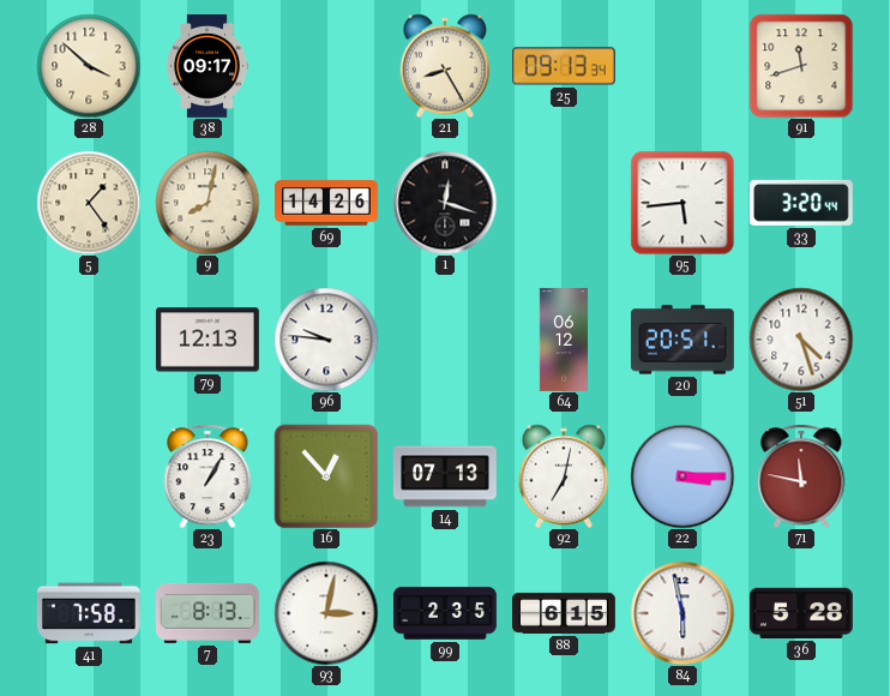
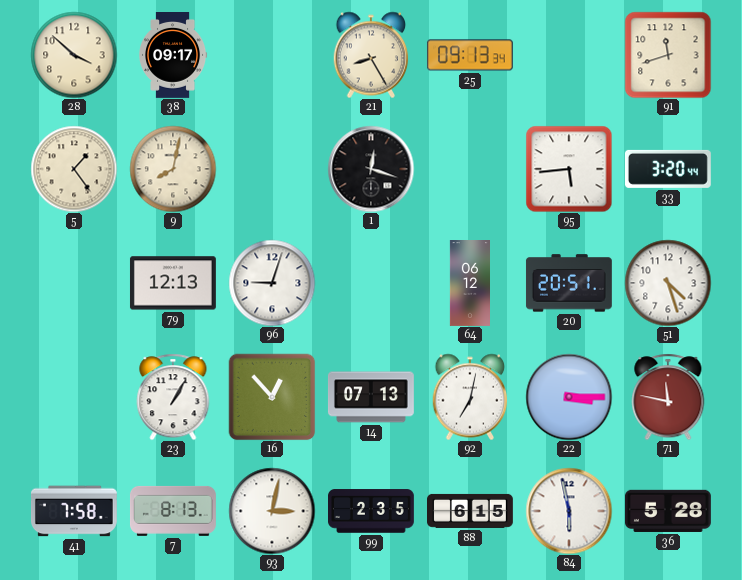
69: 14:26 -> none (327, 203)
96: 9:46 -> 9:03 (272, 283)
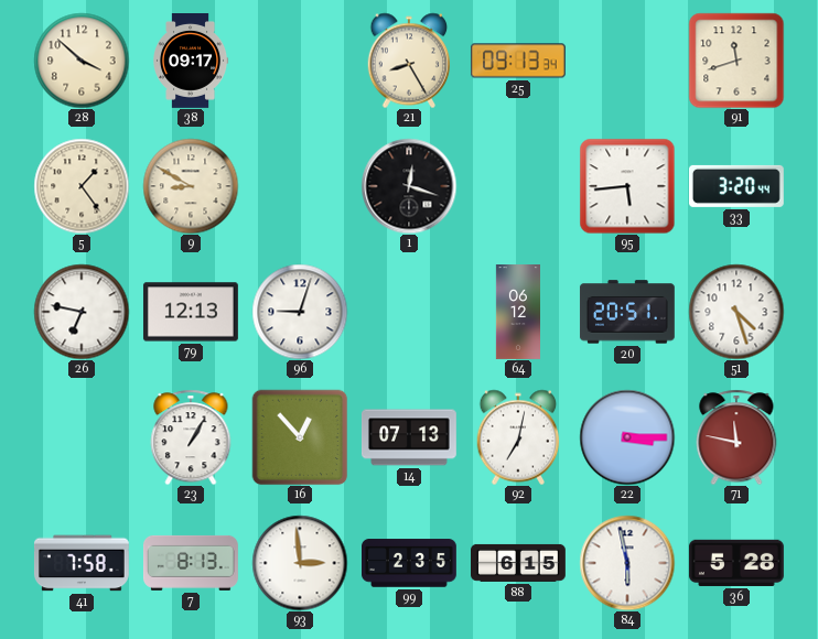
9: 8:02 -> 8:50 (191, 186)
26: none -> 6:47 (82, 312)
93: 3:02 -> 2:59 (300, 563)
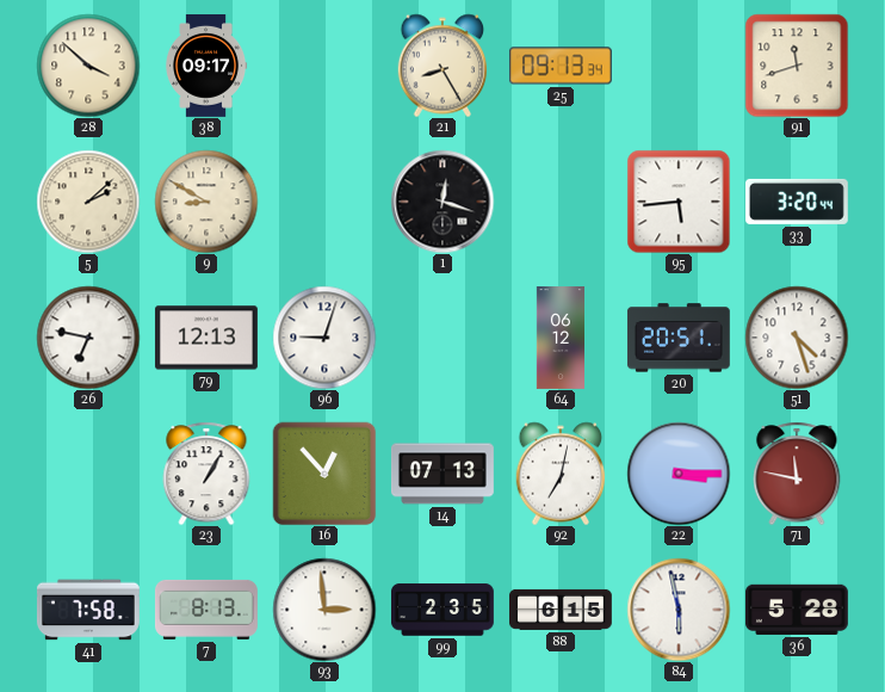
5: 1:24 -> 2:08 (88, 202)
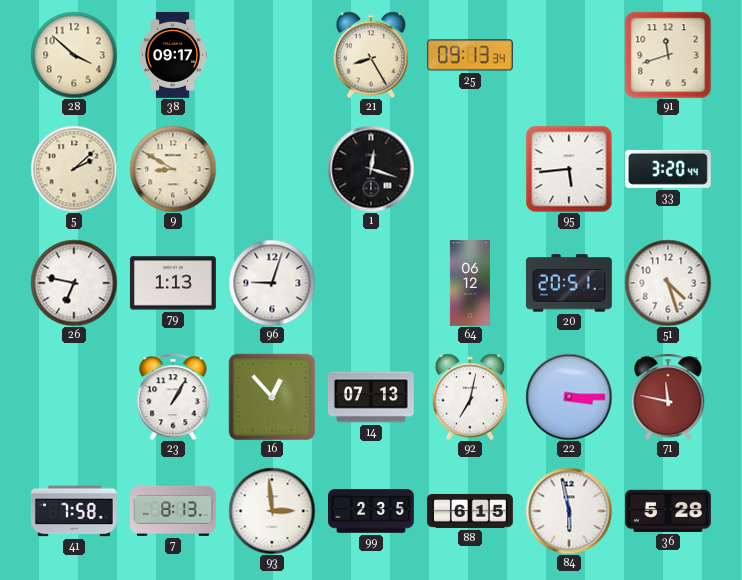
79: 12:13 -> 1:13 (173, 283)
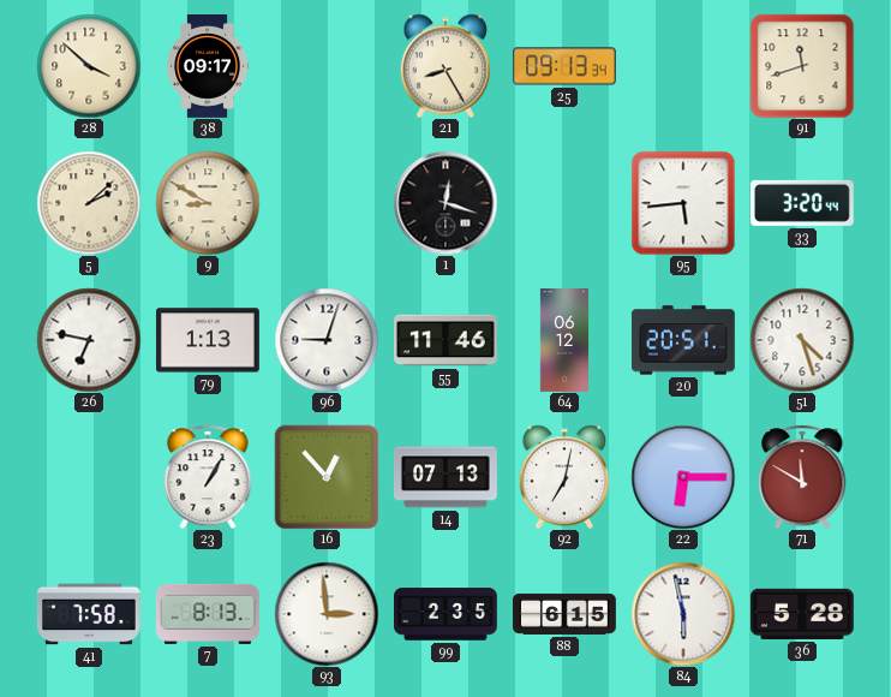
55: none -> 11:46 (447, 340)
22: 3:15 -> 6:15 (683, 477)
71: 11:47 -> 11:50 (802, 477)
